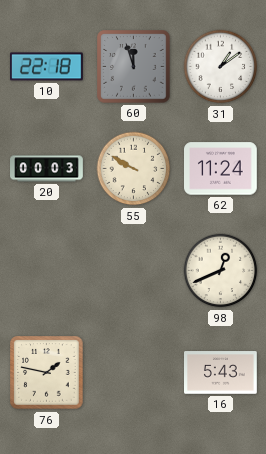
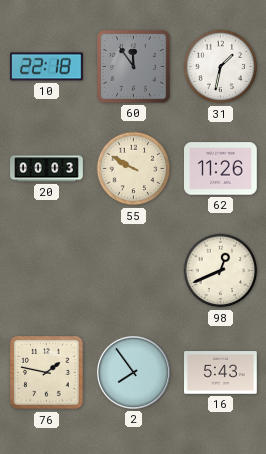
60: 11:57 -> 11:54 (134, 67)
31: 1:09 -> 1:32 (221, 67)
62: 11:24 -> 11:26 (221, 169)
2: none -> 7:54 (133, 372)
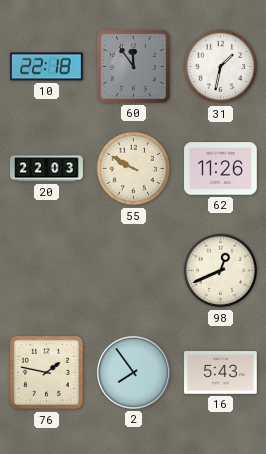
20: 00:03 -> 22:03 (47, 169)
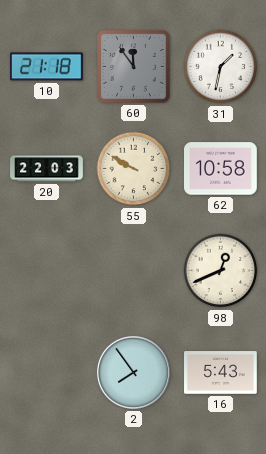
10: 22:18 -> 21:18 (47, 67)
62: 11:26 -> 10:58 (221, 169)
76: 1:47 -> none (47, 373)
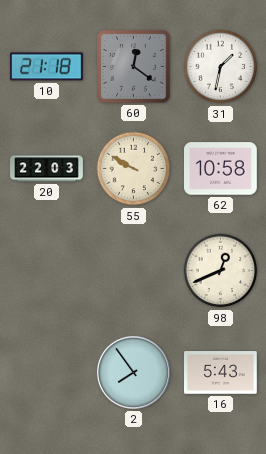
60: 11:54 -> 12:21 (134, 67)
